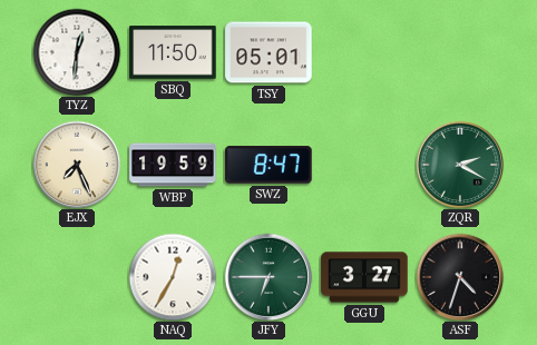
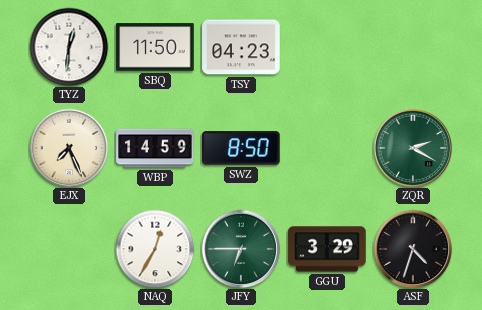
TSY: 05:01 -> 04:23 (241, 47)
WBP: 19:59 -> 14:59 (155, 148)
SWZ: 8:47 -> 8:50 (241, 148)
GGU: 3:27 -> 3:29 (327, 249)
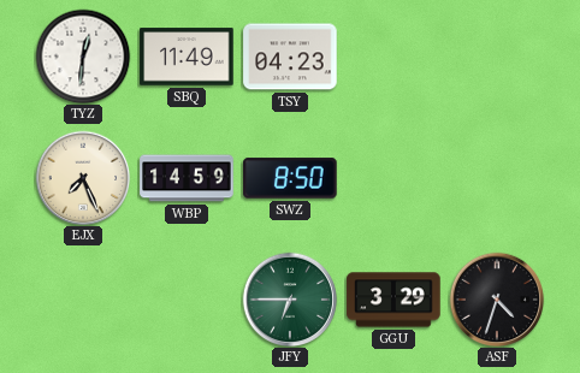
SBQ: 11:50 -> 11:49 (187, 57)
ZQR: 2:20 -> none (413, 148)
NAQ: 12:35 -> none (155, 249)
